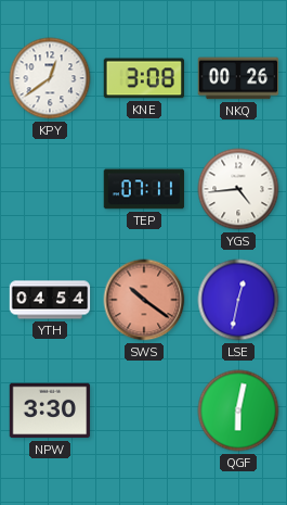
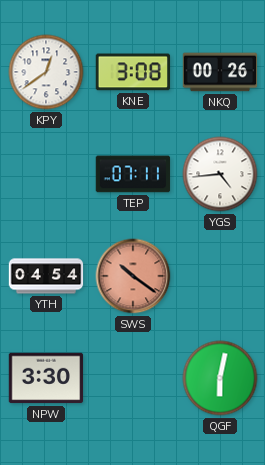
LSE: 12:32 -> none (238, 300)
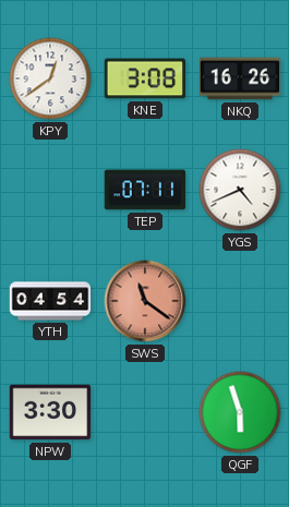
NKQ: 00:26 -> 16:26 (240, 79)
YGS: 4:44 -> 4:41 (240, 190)
SWS: 10:21 -> 11:21 (145, 301)
QGF: 6:02 -> 5:57 (240, 412)
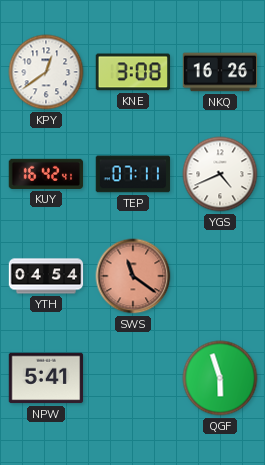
KUY: none -> 16:42 (46, 174)
NPW: 3:30 -> 5:41 (46, 378)
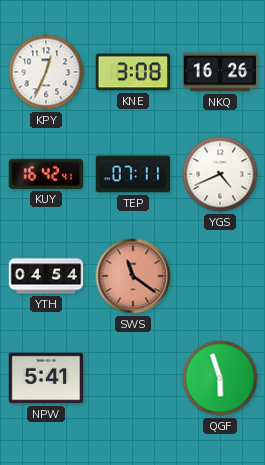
KPY: 12:39 -> 12:34 (46, 72)
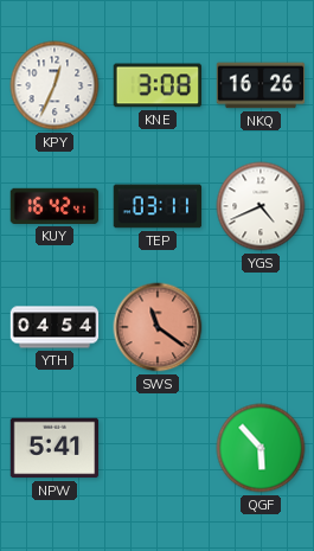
TEP: 07:11 -> 03:11 (158, 206)
QGF: 5:57 -> 5:53 (261, 448)
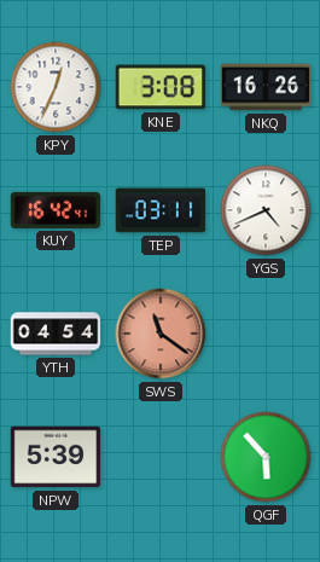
NPW: 5:41 -> 5:39 (56, 457)
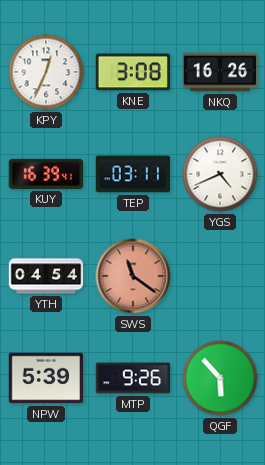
KUY: 16:42 -> 16:39 (46, 174)
MTP: none -> 9:26 (133, 378)
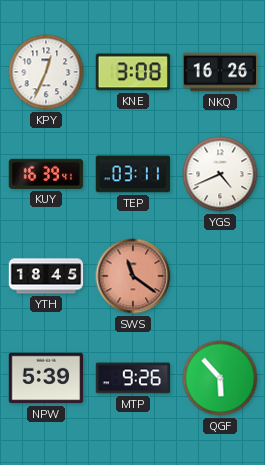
YTH: 04:54 -> 18:45 (46, 276)
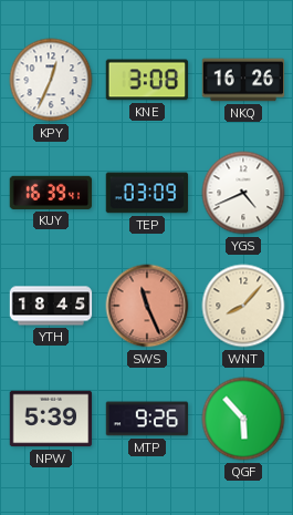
TEP: 03:11 -> 03:09 (147, 193)
SWS: 11:21 -> 11:26 (147, 306)
WNT: none -> 8:07 (243, 306)
